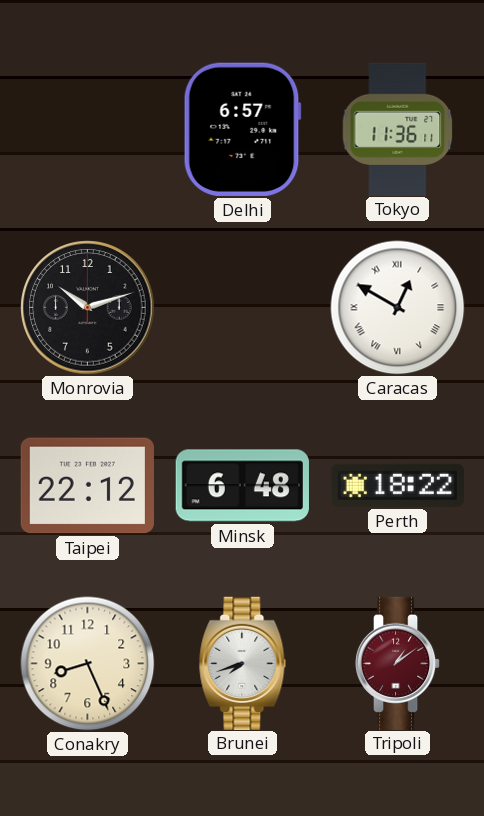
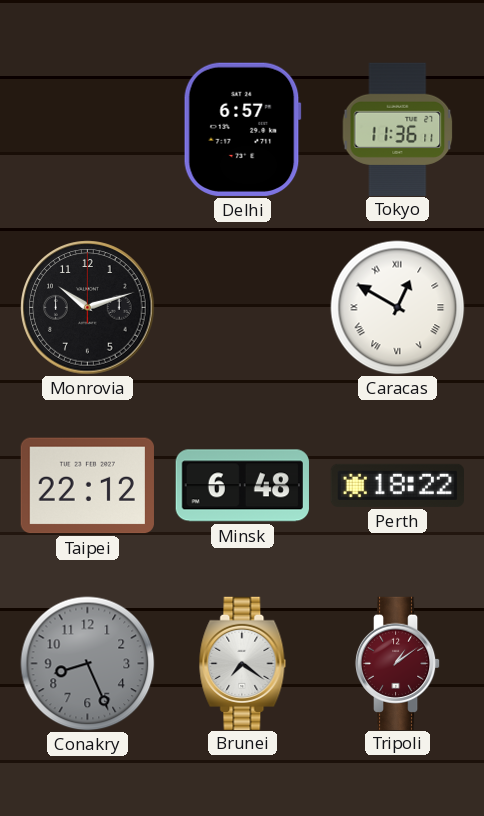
Conakry dial: cream -> grey (88, 664)
Brunei: 7:42 -> 7:21 (243, 663)
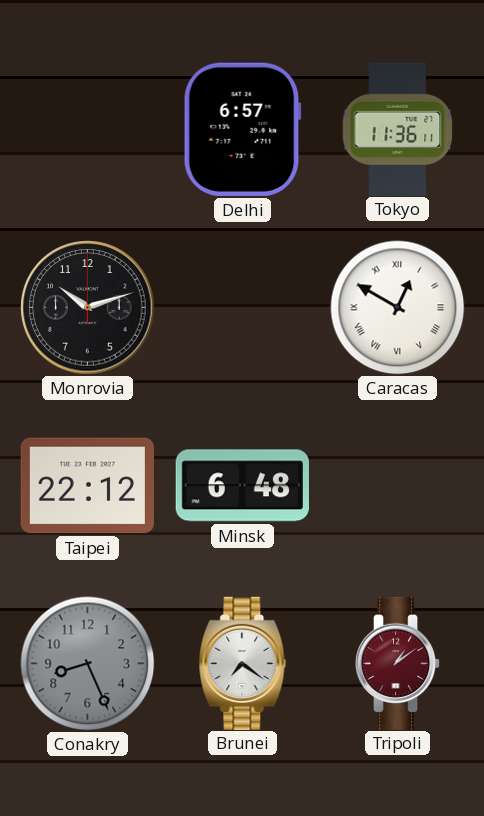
Perth: 18:22 -> none (397, 485)
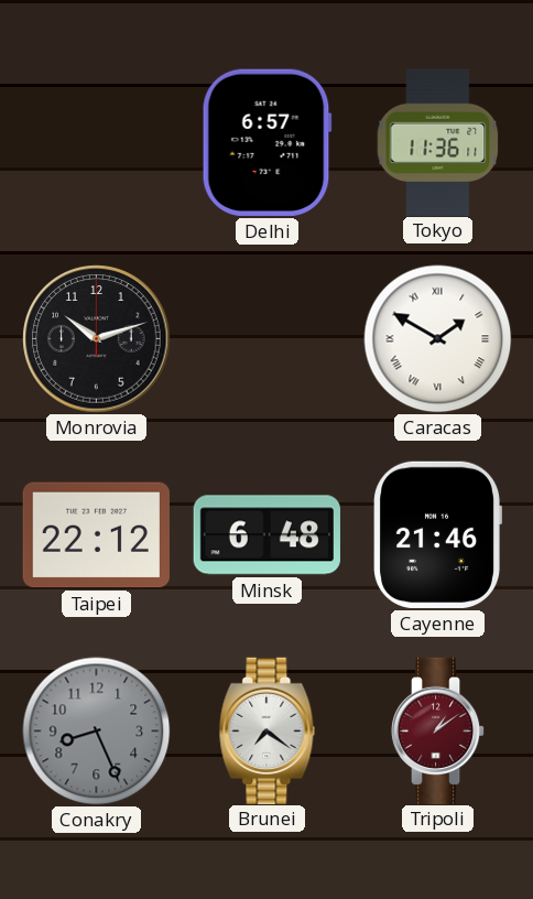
Caracas: 12:50 -> 1:50 (438, 339)
Cayenne: none -> 21:46 (437, 534)
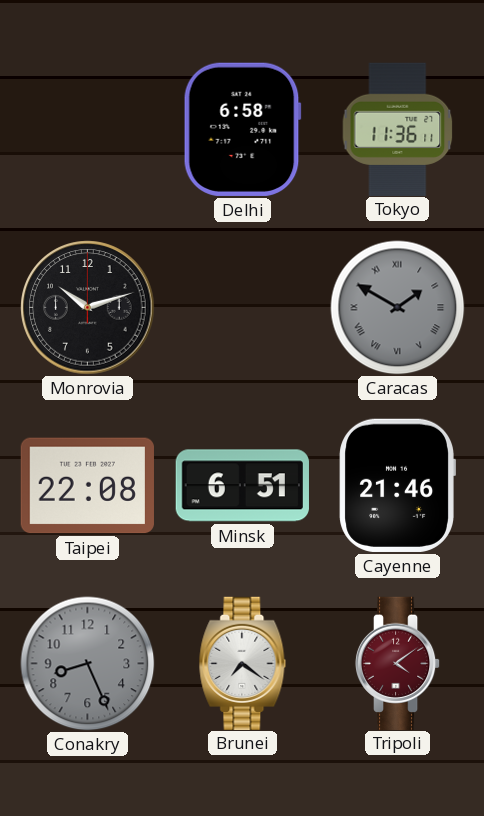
Delhi: 6:57 -> 6:58 (242, 129)
Caracas dial: white -> grey (398, 308)
Taipei: 22:12 -> 22:08 (87, 486)
Minsk: 6:48 -> 6:51 (242, 486)
Tripoli: 1:09 -> 4:09 (398, 663)
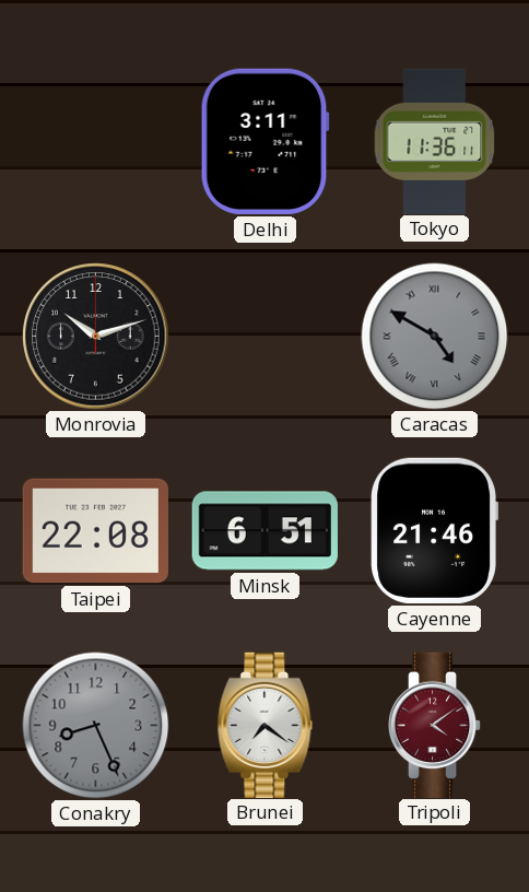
Delhi: 6:58 -> 3:11 (264, 141)
Caracas: 1:50 -> 4:50 (435, 337)
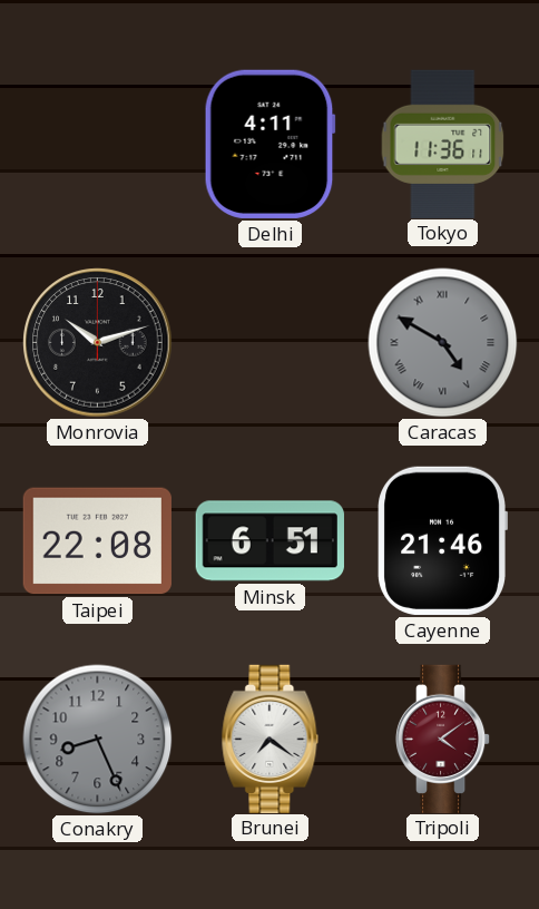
Delhi: 3:11 -> 4:11 (269, 144)
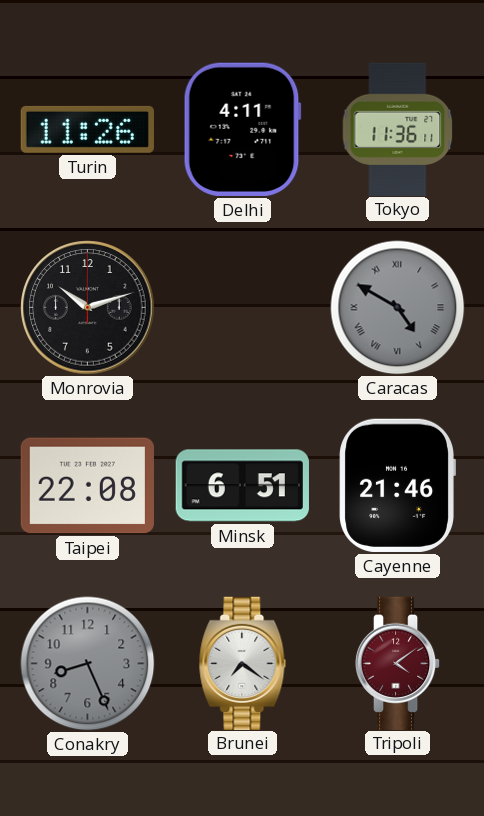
Turin: none -> 11:26 (87, 129)
